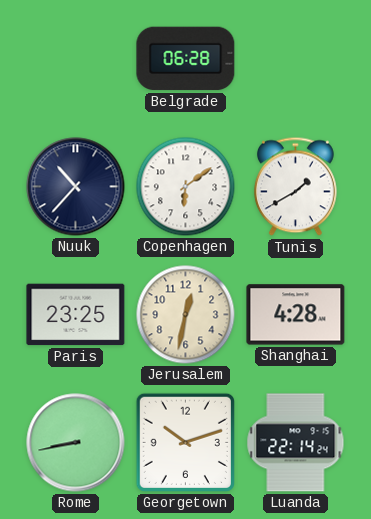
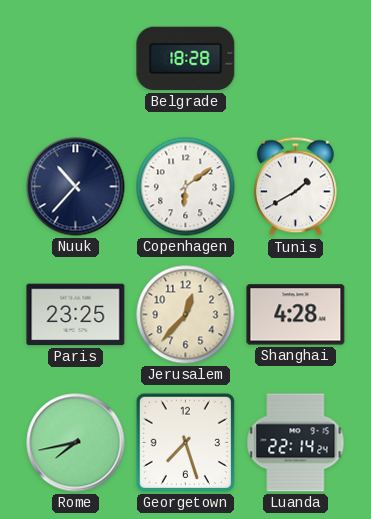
Belgrade: 06:28 -> 18:28 (186, 59)
Jerusalem: 12:32 -> 12:37 (186, 315)
Rome: 8:43 -> 7:43 (76, 443)
Georgetown: 10:12 -> 7:27 (185, 442)
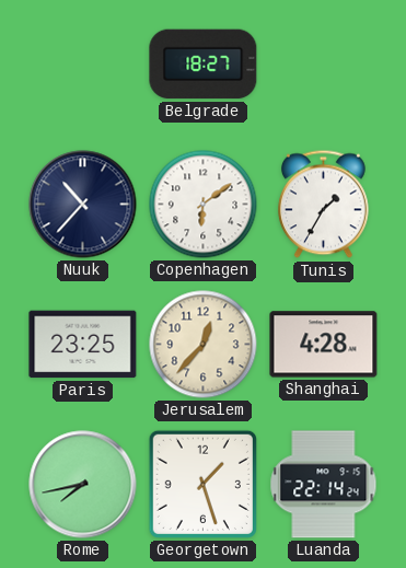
Belgrade: 18:28 -> 18:27 (204, 65)
Tunis: 1:40 -> 1:35 (323, 205)
Georgetown: 7:27 -> 1:27 (202, 484)
